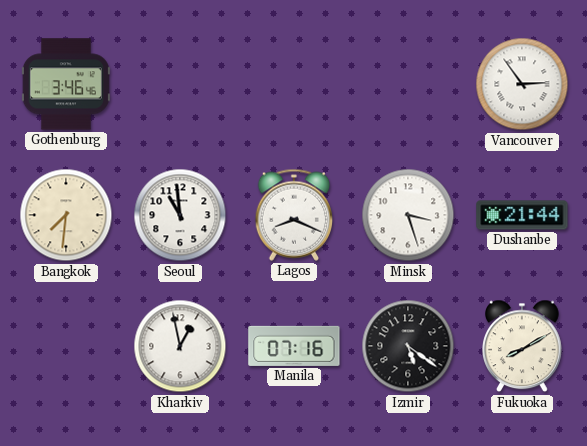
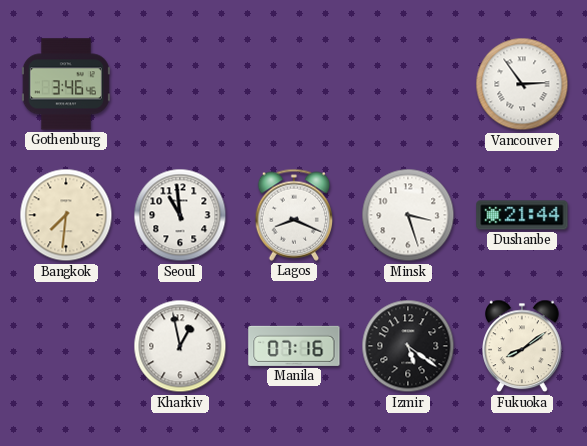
Fukuoka: 8:10 -> 8:09 (523, 346)
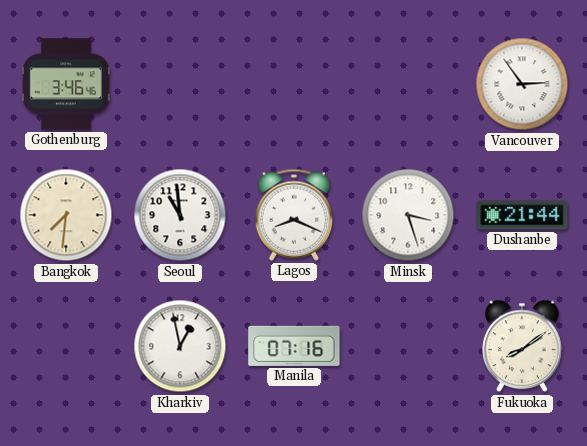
Izmir: 5:21 -> none (408, 346)
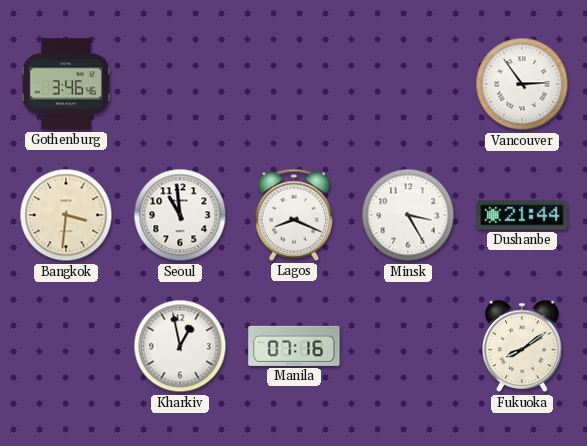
Bangkok: 7:31 -> 3:31 (66, 215)
Minsk: 3:27 -> 3:25 (408, 215)
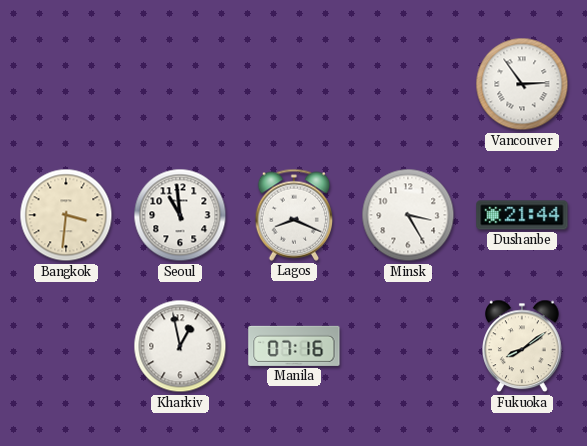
Gothenburg: 3:46 -> none (66, 84)
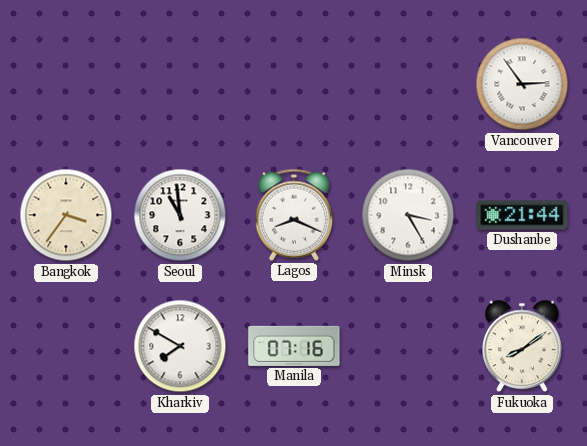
Bangkok: 3:31 -> 3:36 (66, 215)
Kharkiv: 12:58 -> 7:50 (180, 346)
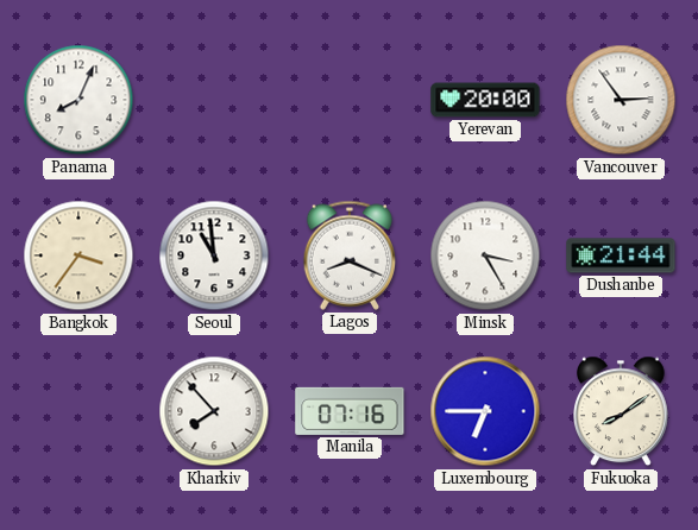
Panama: none -> 8:04 (78, 100)
Yerevan: none -> 20:00 (485, 100)
Kharkiv: 7:50 -> 7:53 (214, 411)
Luxembourg: none -> 6:45 (485, 411)
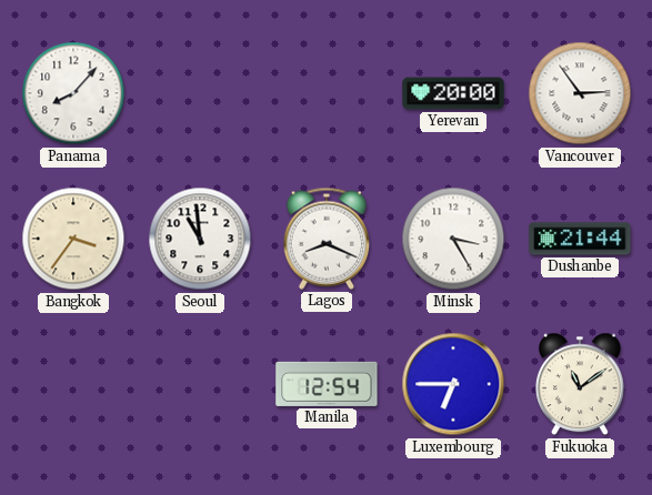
Panama: 8:04 -> 8:07 (73, 93)
Kharkiv: 7:53 -> none (214, 411)
Manila: 07:16 -> 12:54 (327, 384)
Fukuoka: 8:09 -> 11:09 (581, 384)
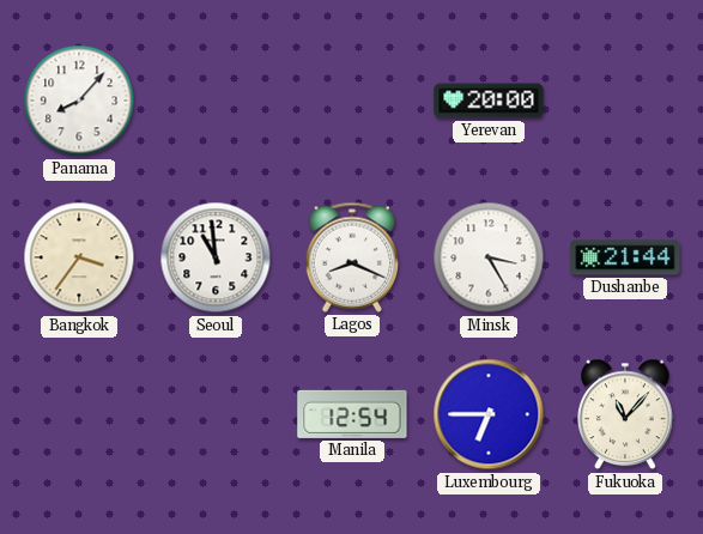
Vancouver: 2:54 -> none (580, 93)
Fukuoka: 11:09 -> 11:07 (626, 414)
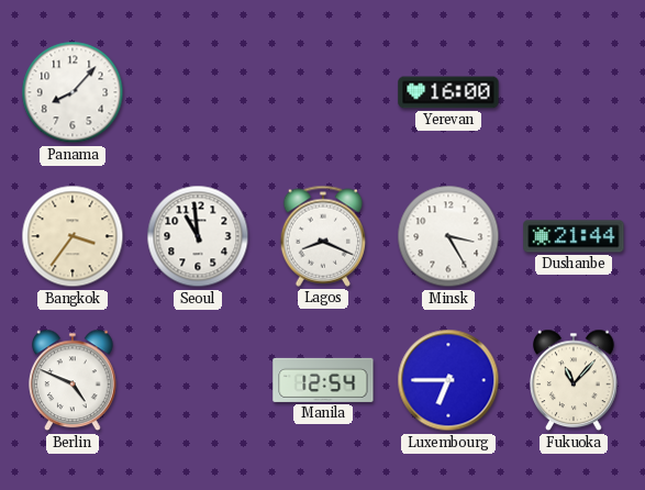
Yerevan: 20:00 -> 16:00 (448, 92)
Berlin: none -> 4:49 (74, 380)
